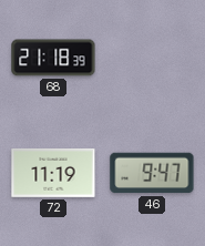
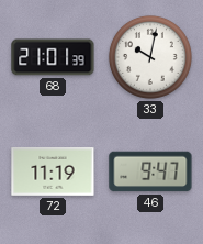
68: 21:18 -> 21:01 (53, 57)
33: none -> 10:02 (150, 57)
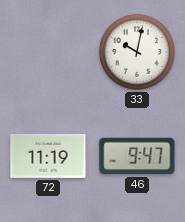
68: 21:01 -> none (53, 57)
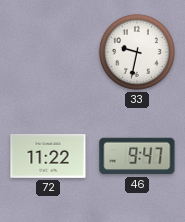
33: 10:02 -> 9:32 (137, 52)
72: 11:19 -> 11:22 (48, 156)
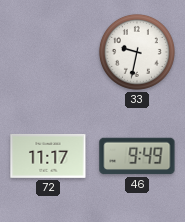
72: 11:22 -> 11:17 (48, 156)
46: 9:47 -> 9:49 (137, 156)
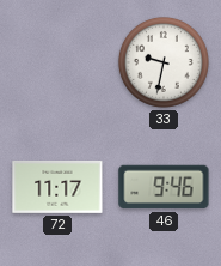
46: 9:49 -> 9:46 (164, 187)
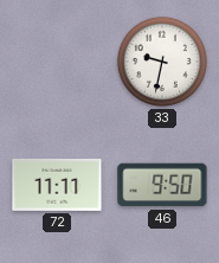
72: 11:17 -> 11:11 (57, 185)
46: 9:46 -> 9:50 (162, 185)
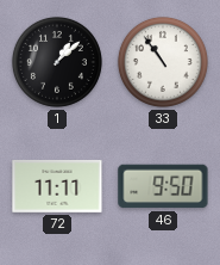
1: none -> 1:08 (57, 62)
33: 9:32 -> 10:54 (163, 62)
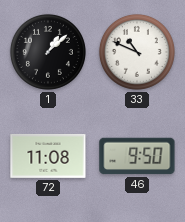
33: 10:54 -> 10:49 (137, 52)
72: 11:11 -> 11:08 (48, 156)
